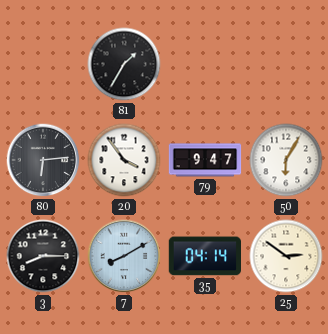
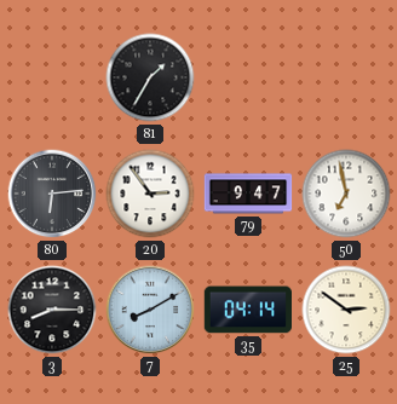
20: 3:54 -> 2:54 (150, 194)
50: 6:05 -> 6:58 (346, 194)
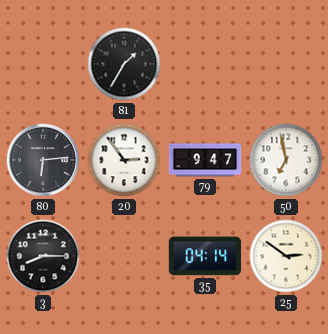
7: 8:10 -> none (150, 310)
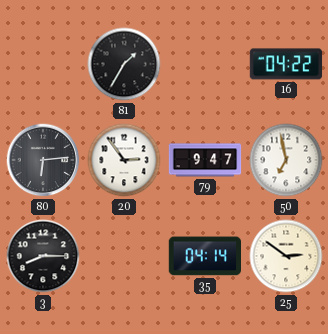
16: none -> 04:22 (286, 64)
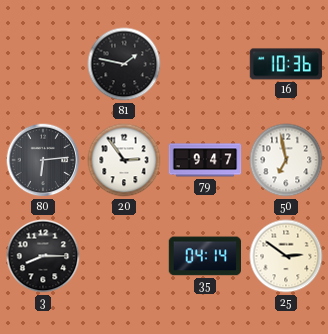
81: 1:35 -> 1:47 (124, 64)
16: 04:22 -> 10:36 (286, 64)
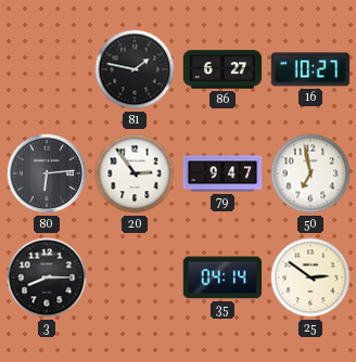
86: none -> 6:27 (223, 69)
16: 10:36 -> 10:27 (310, 69)
